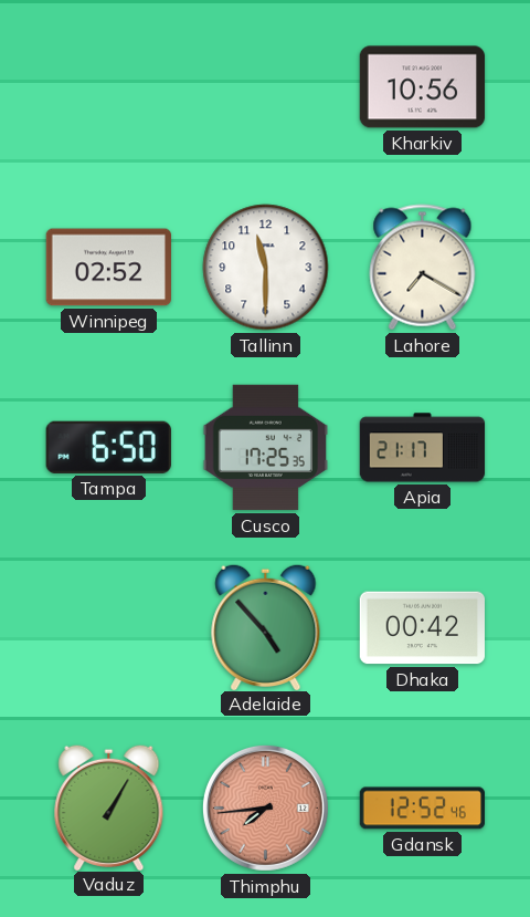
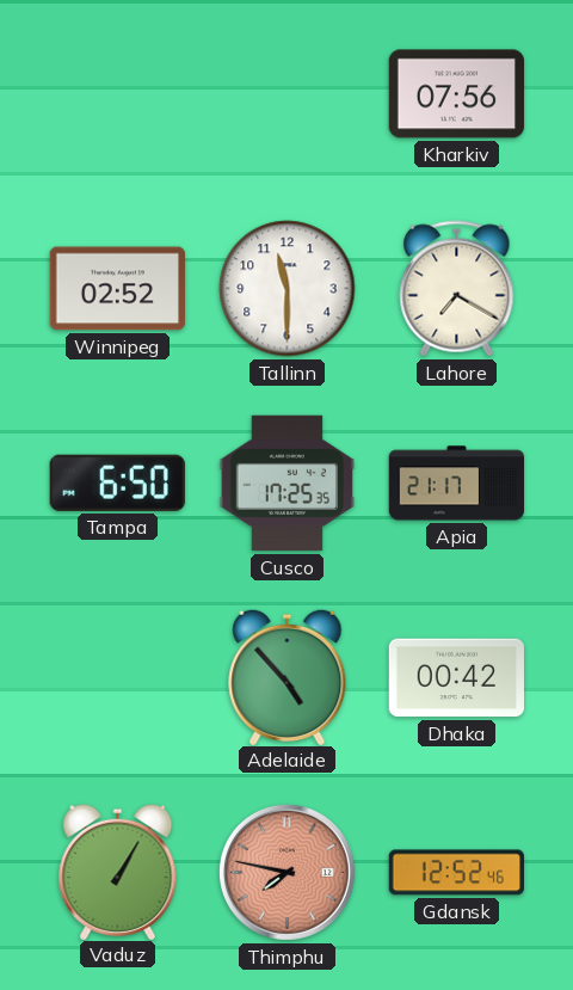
Kharkiv: 10:56 -> 07:56 (457, 94)
Thimphu: 7:44 -> 7:47 (286, 872)
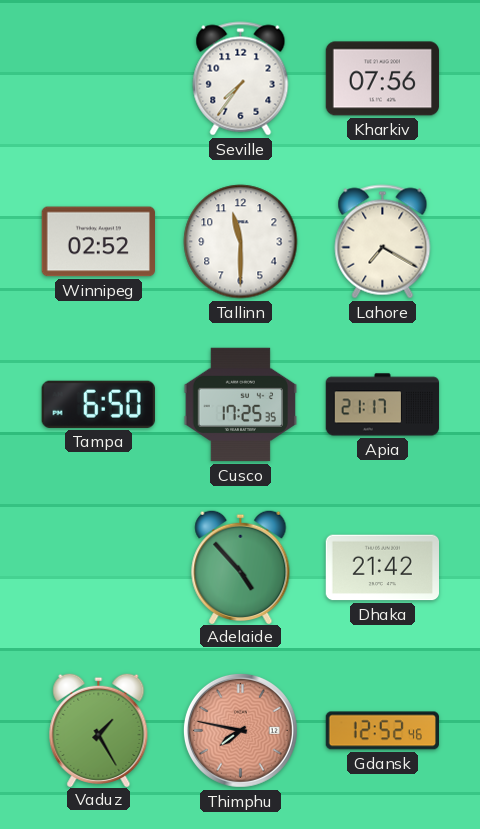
Seville: none -> 7:36 (241, 79)
Dhaka: 00:42 -> 21:42 (382, 568)
Vaduz: 1:05 -> 1:25 (99, 729)
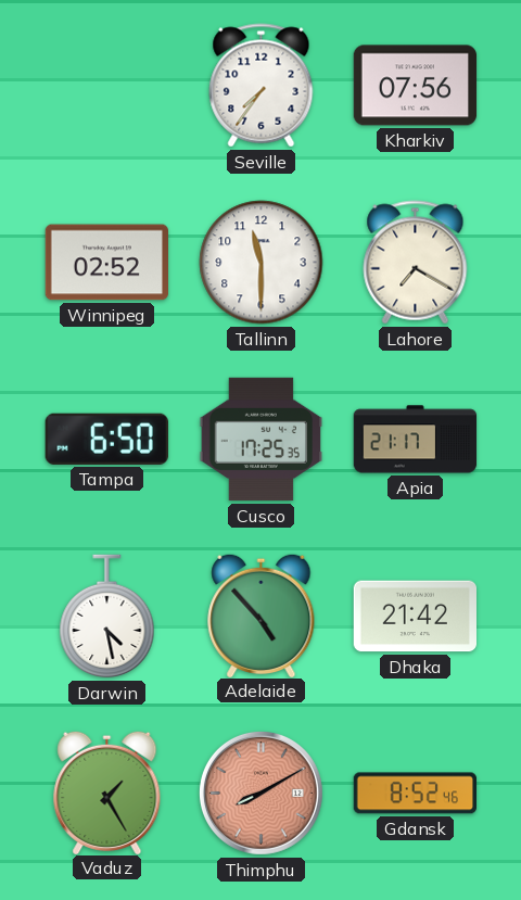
Darwin: none -> 4:28 (107, 617)
Thimphu: 7:47 -> 8:10 (260, 793)
Gdansk: 12:52 -> 8:52 (415, 794)
